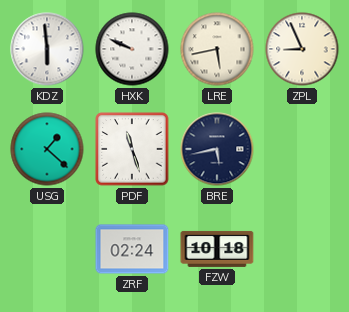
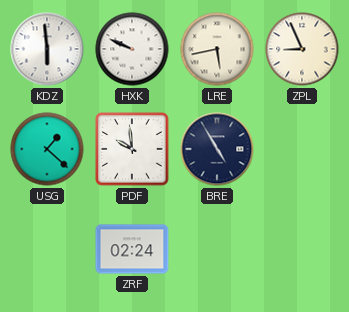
PDF: 11:27 -> 9:59 (132, 149)
BRE: 5:43 -> 4:55 (217, 149)
FZW: 10:18 -> none (217, 249)
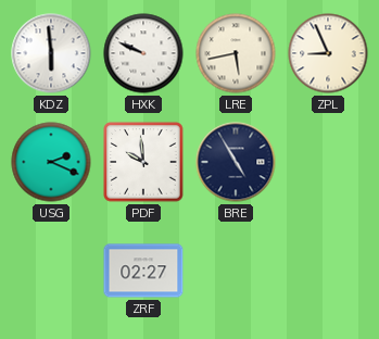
USG: 1:22 -> 2:19 (51, 162)
ZRF: 02:24 -> 02:27 (143, 271)
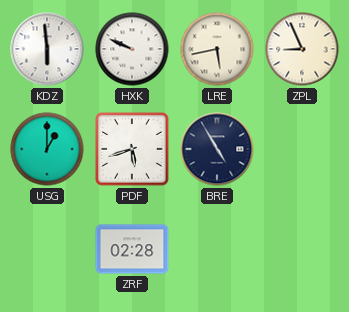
USG: 2:19 -> 1:00 (47, 149)
PDF: 9:59 -> 5:42 (132, 149)
ZRF: 02:27 -> 02:28 (132, 249)
